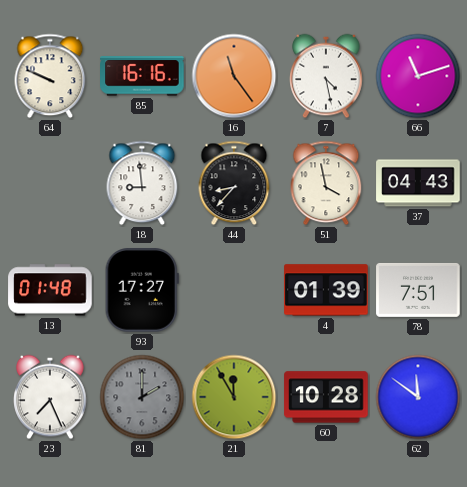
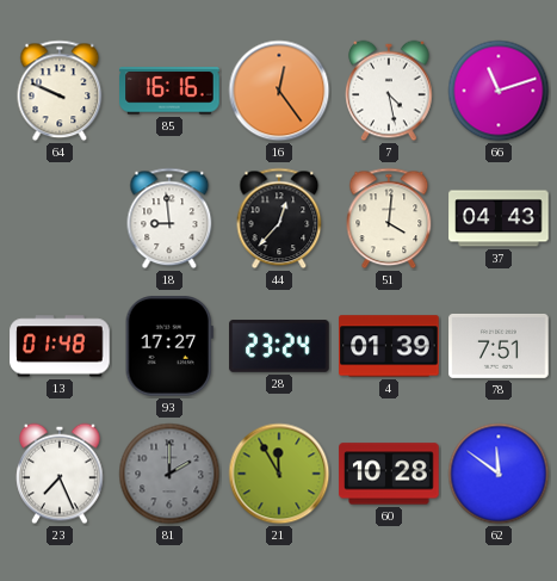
16: 11:24 -> 12:24 (279, 91)
44: 8:37 -> 12:37 (279, 218)
51: 3:58 -> 4:01 (389, 218)
28: none -> 23:24 (279, 346)
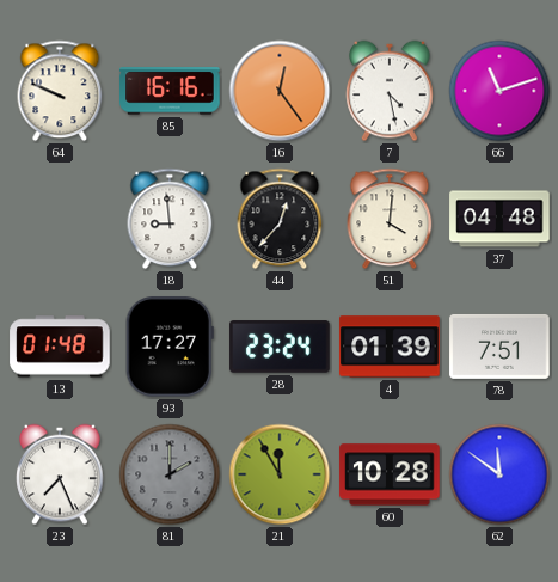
37: 04:43 -> 04:48 (499, 219)
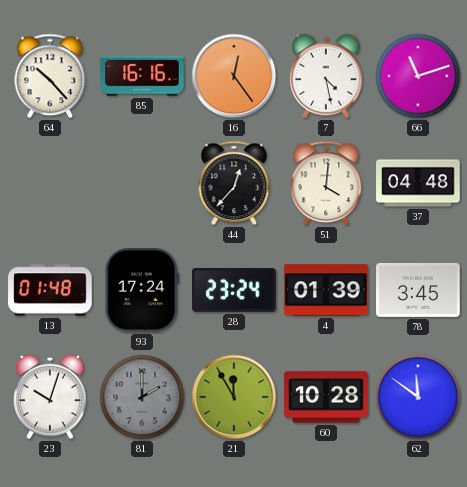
64: 9:49 -> 10:23 (50, 76)
18: 8:59 -> none (170, 219)
93: 17:27 -> 17:24 (142, 290)
78: 7:51 -> 3:45 (418, 290)
23: 7:26 -> 10:03 (50, 397)
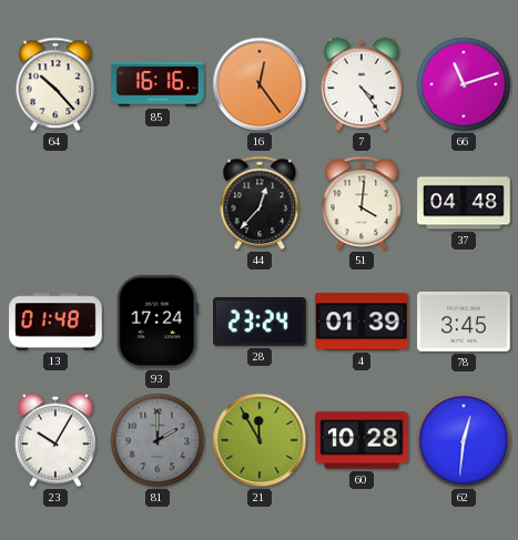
7: 4:28 -> 4:24 (362, 84)
23: 10:03 -> 10:05 (55, 440)
62: 11:51 -> 12:31 (464, 440)
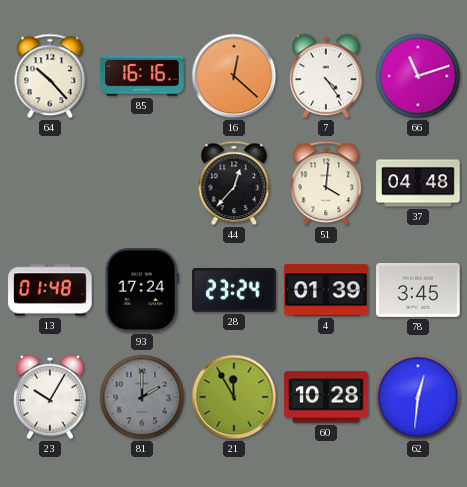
16: 12:24 -> 12:22 (234, 76)
